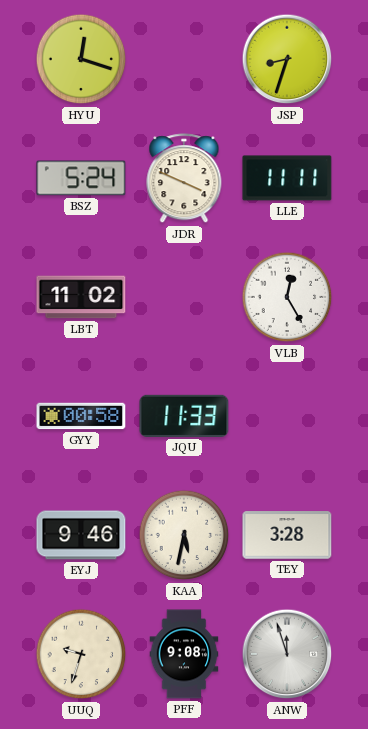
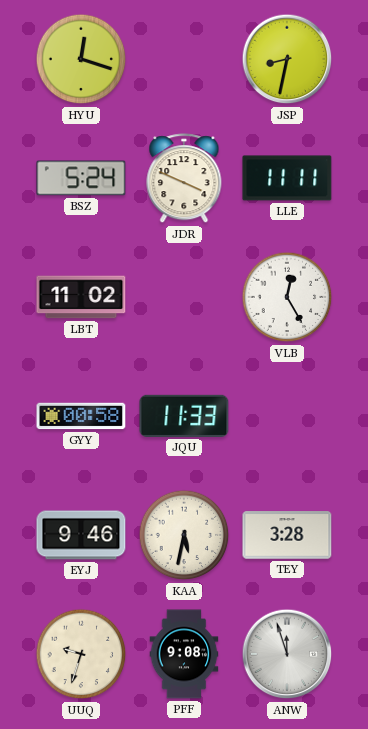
JSP: 8:33 -> 8:32 (287, 59)
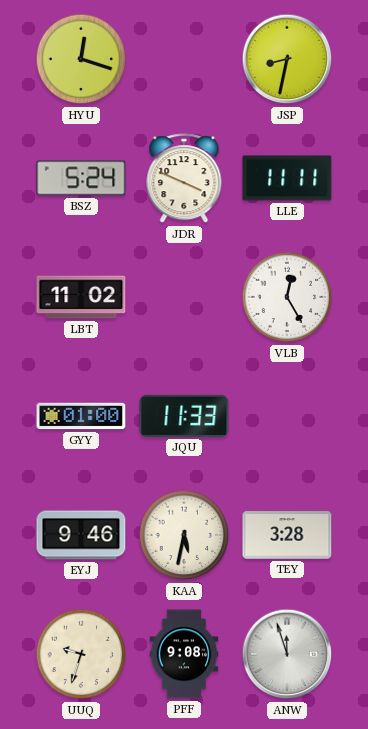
GYY: 00:58 -> 01:00 (81, 416)
